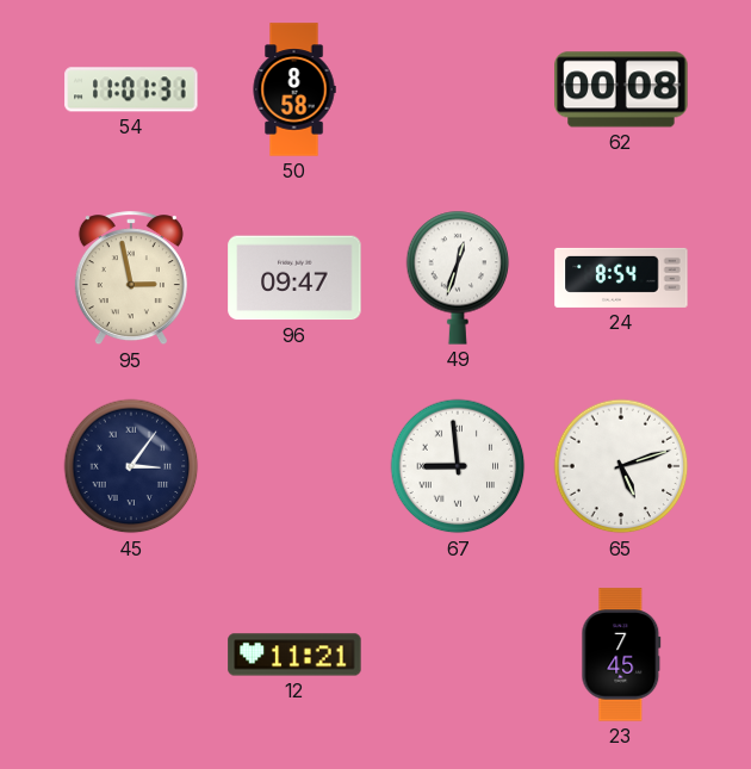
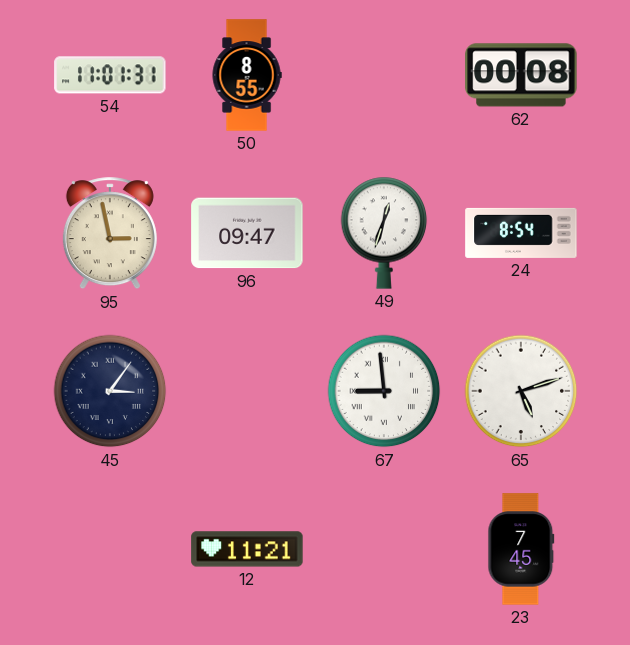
50: 8:58 -> 8:55 (247, 75)
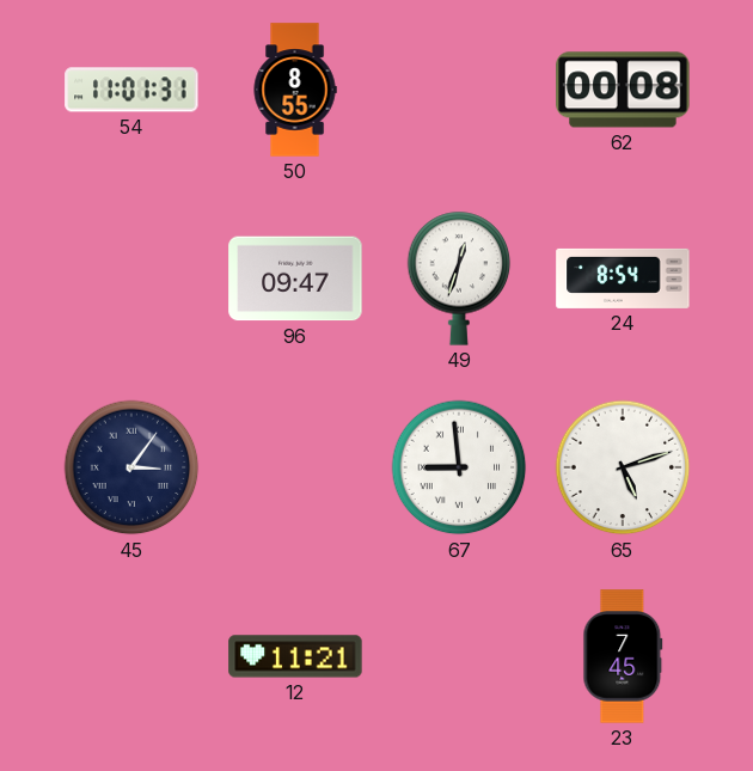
95: 2:58 -> none (110, 234)
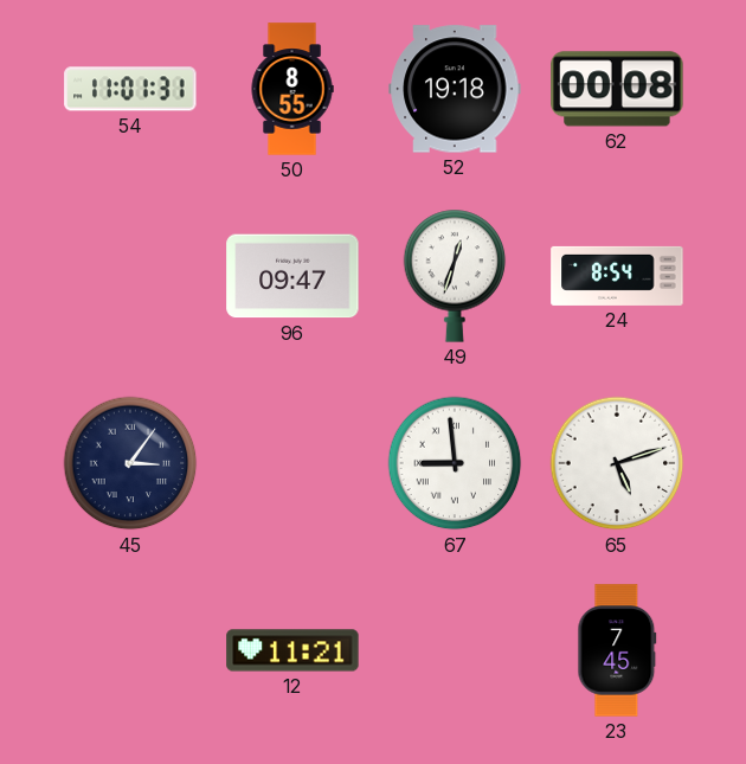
52: none -> 19:18 (455, 89)
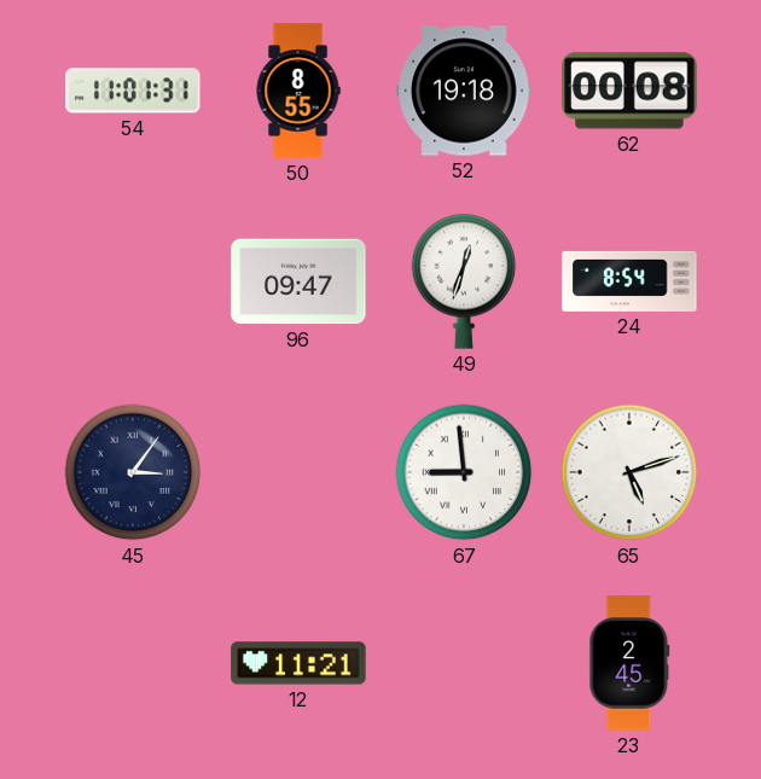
23: 7:45 -> 2:45 (629, 663)
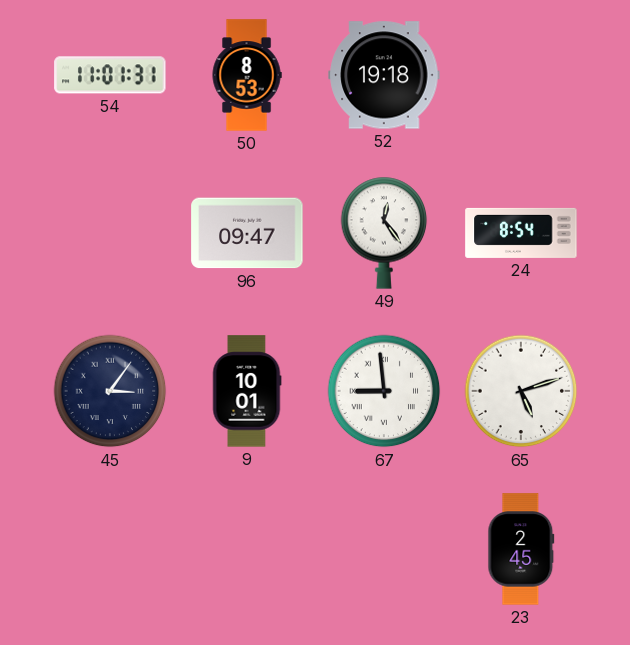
50: 8:55 -> 8:53 (247, 75)
62: 00:08 -> none (629, 91)
49: 12:33 -> 12:24 (384, 233)
9: none -> 10:01 (247, 391)
12: 11:21 -> none (298, 663)
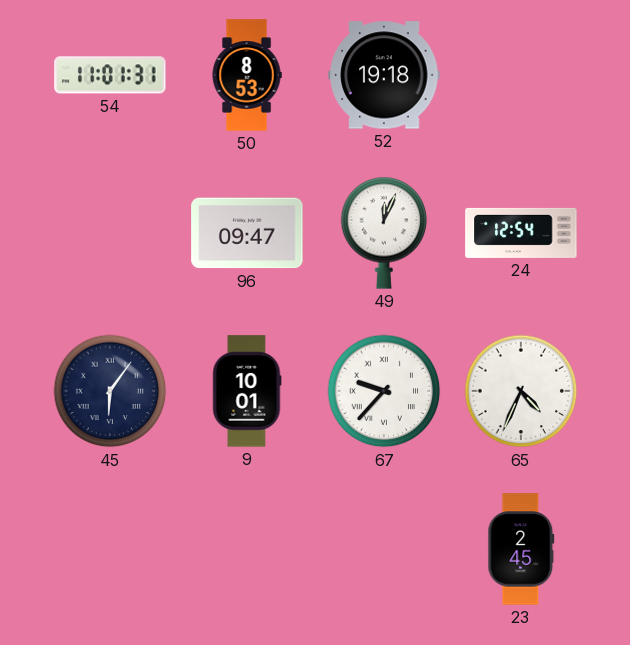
49: 12:24 -> 12:04 (384, 233)
24: 8:54 -> 12:54 (521, 233)
45: 3:06 -> 6:06 (110, 391)
67: 8:59 -> 9:37 (384, 391)
65: 5:12 -> 4:34 (521, 391)
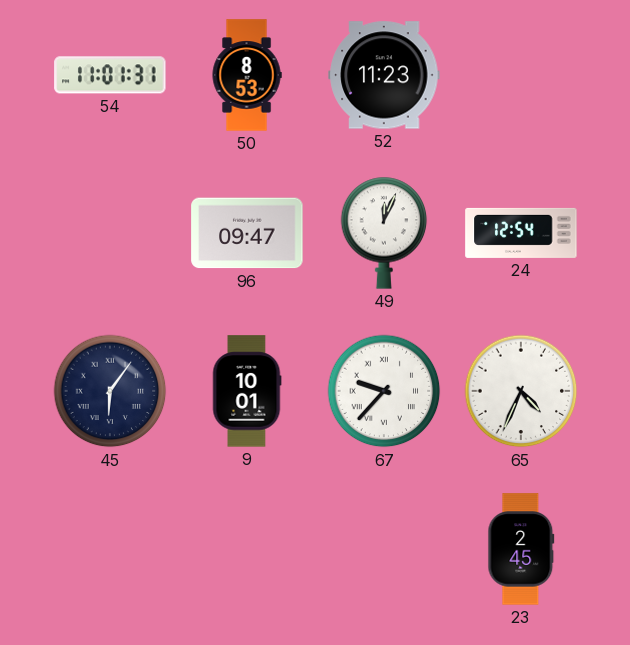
52: 19:18 -> 11:23 (384, 75)
